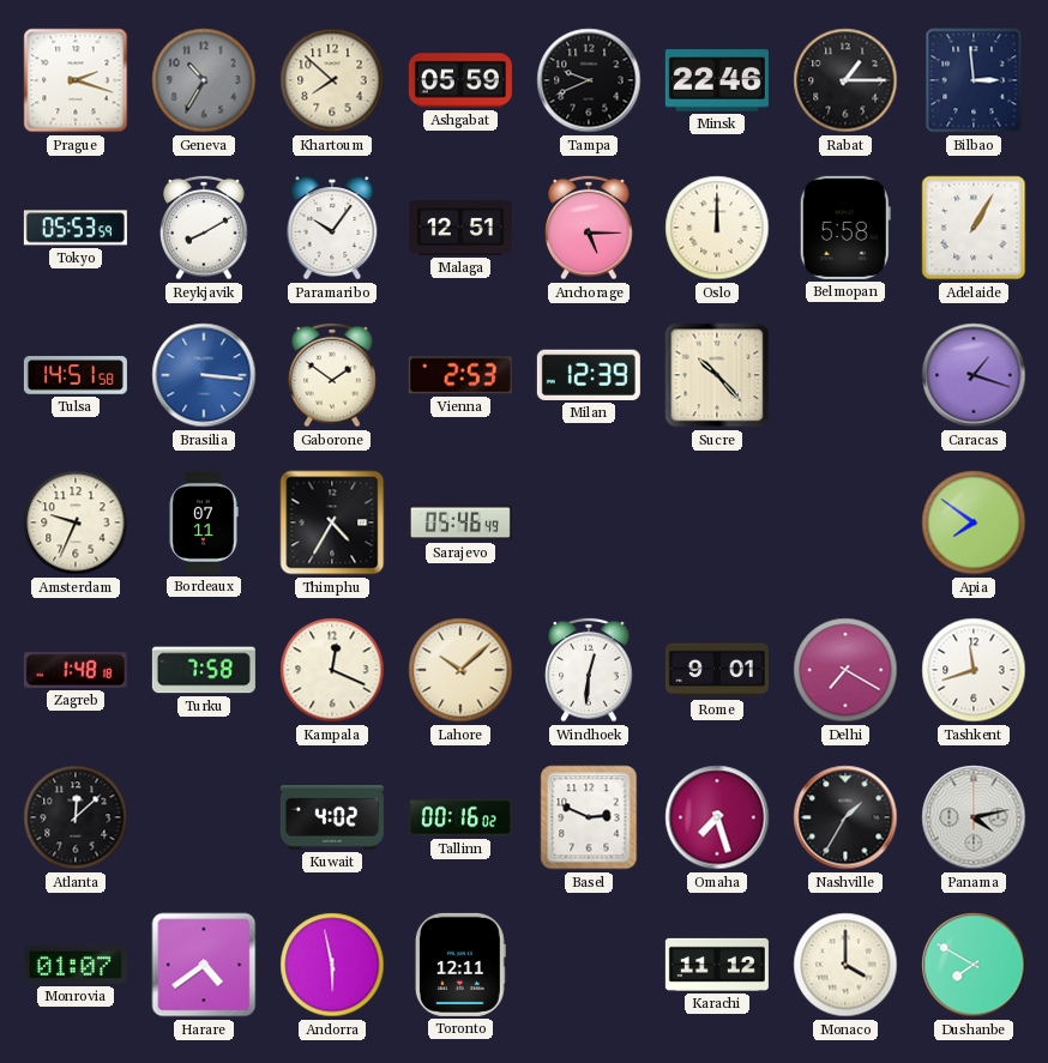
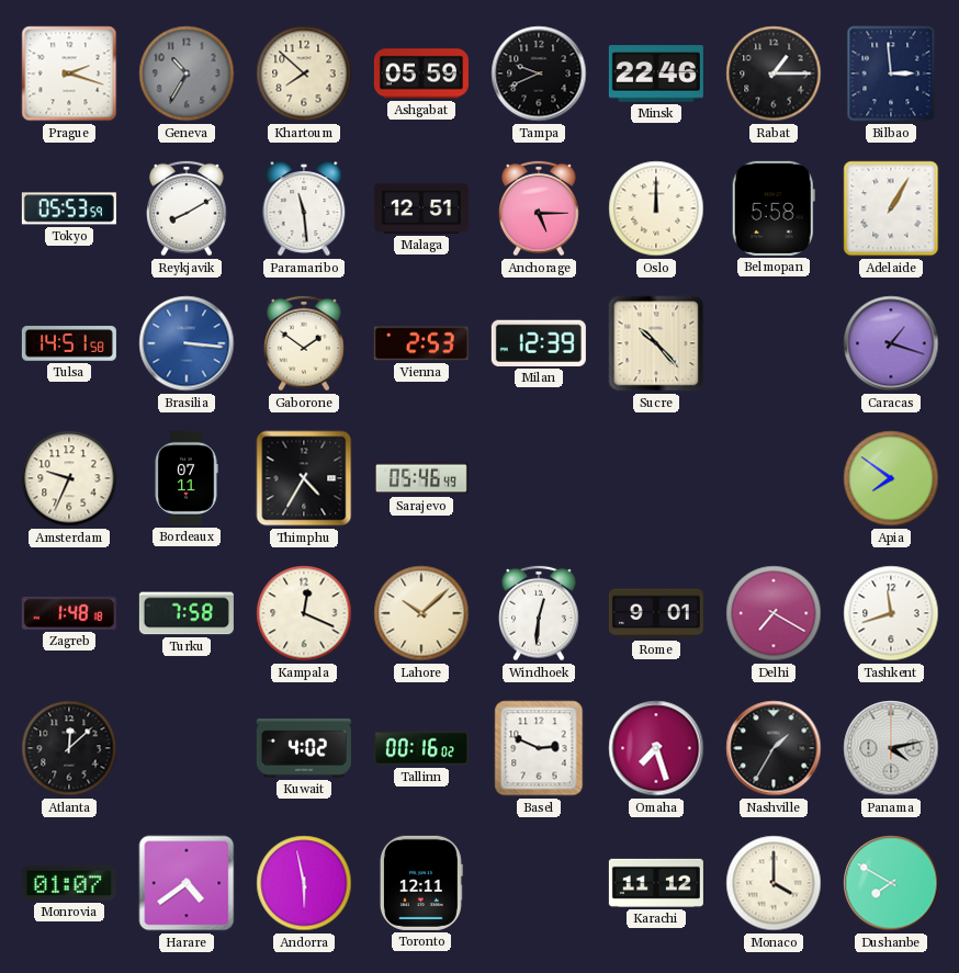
Paramaribo: 10:06 -> 11:29 (304, 208)
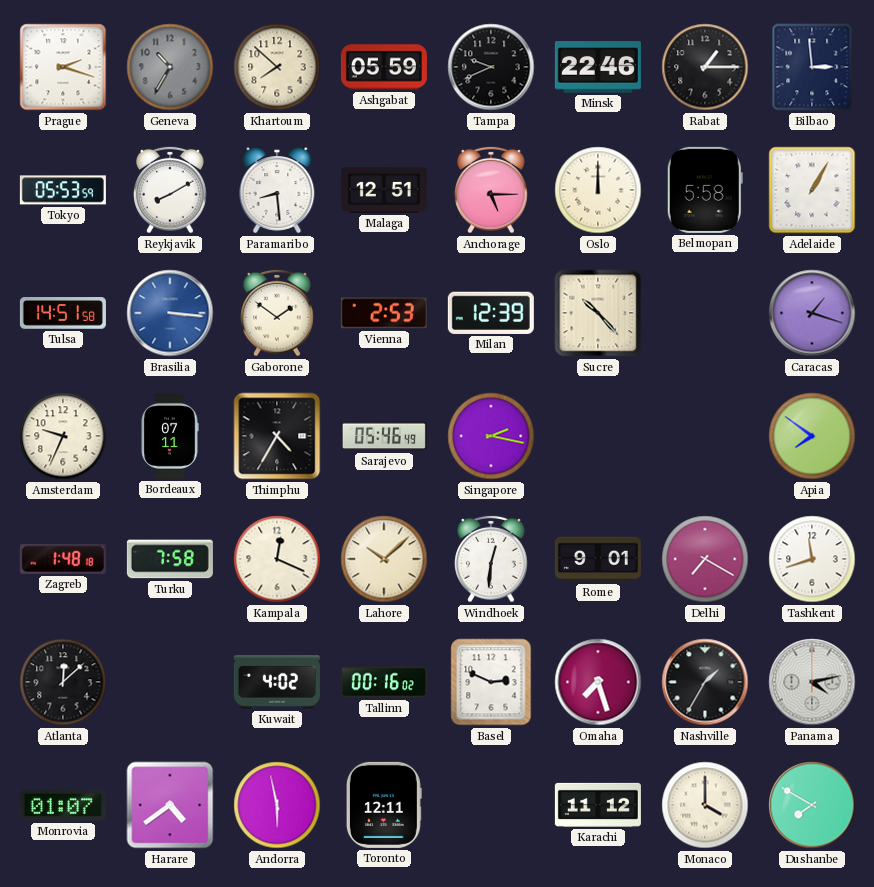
Paramaribo: 11:29 -> 8:29 (277, 190)
Singapore: none -> 2:17 (491, 436)
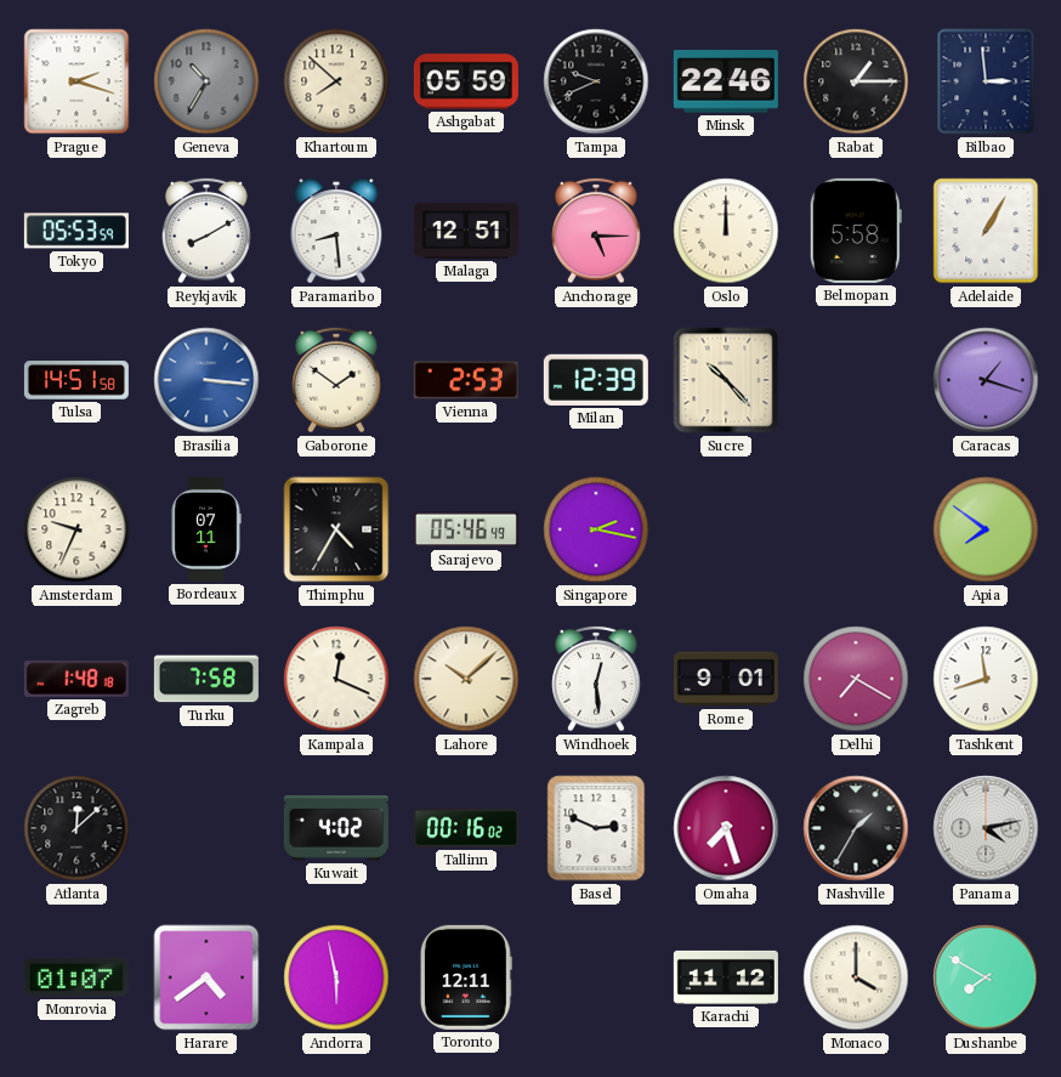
Windhoek: 12:31 -> 12:29 (596, 679)
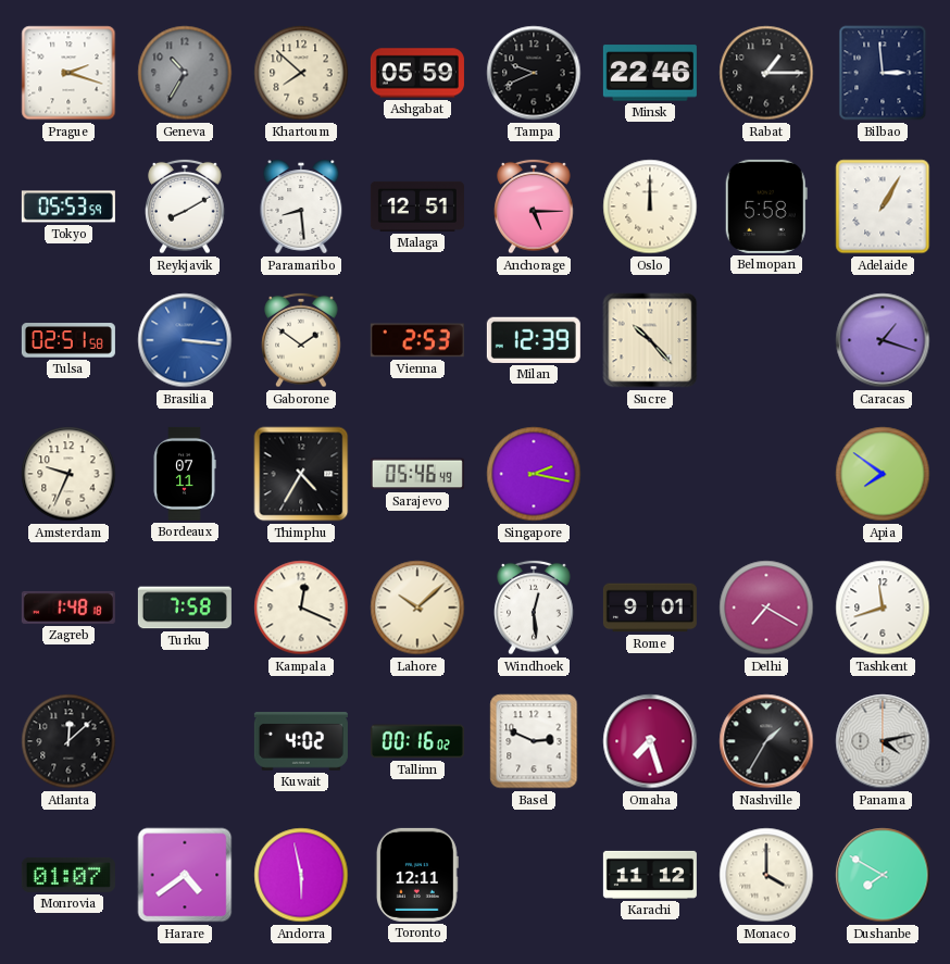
Tulsa: 14:51 -> 02:51 (68, 340)
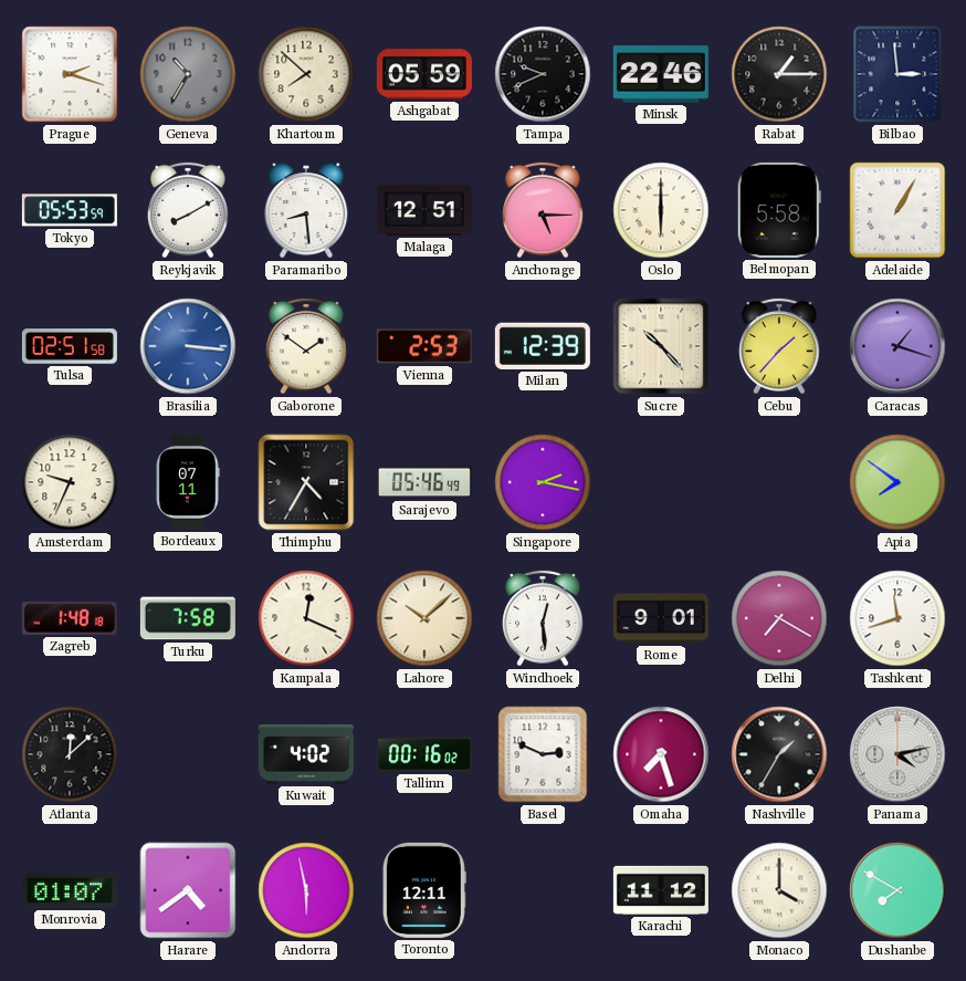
Oslo: 12:00 -> 6:00 (661, 210)
Cebu: none -> 1:37 (779, 346)
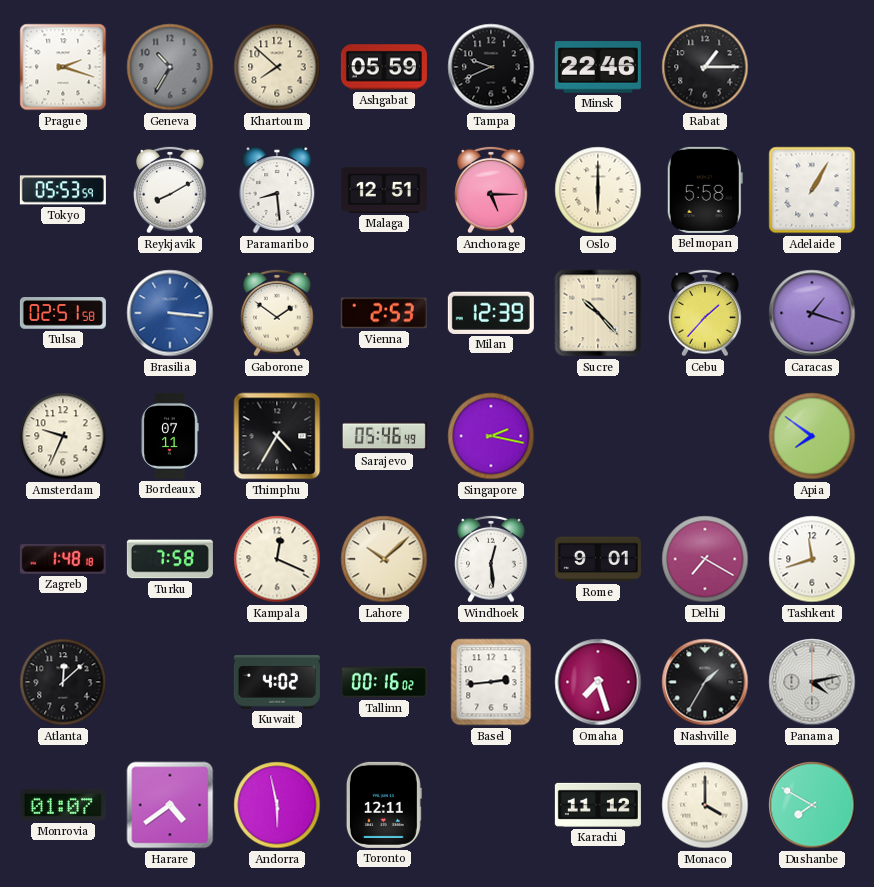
Bilbao: 2:59 -> none (897, 74)
Basel: 2:49 -> 2:44 (491, 682)
